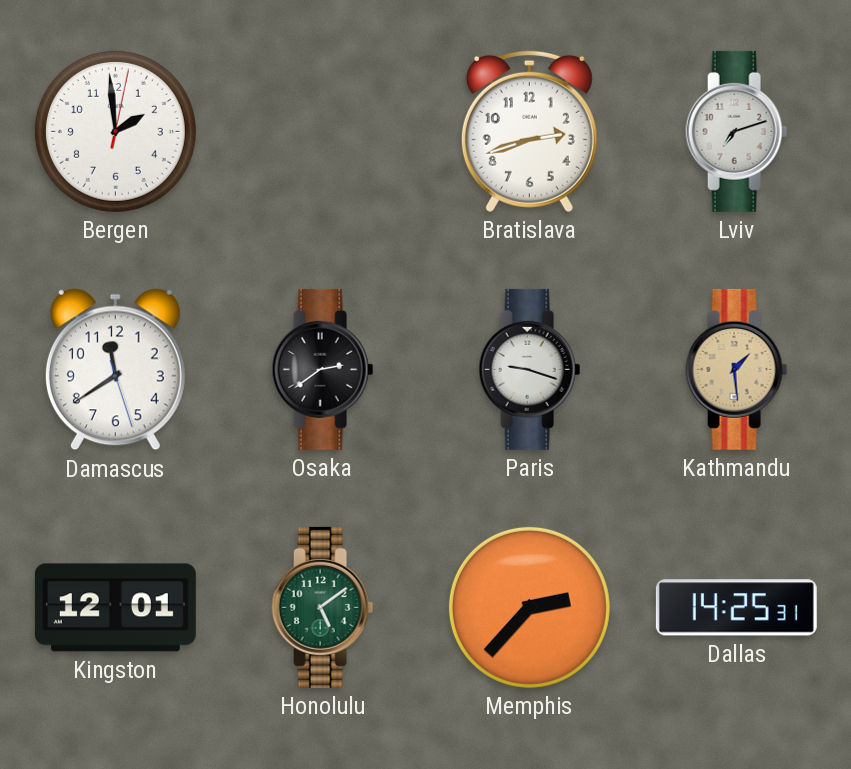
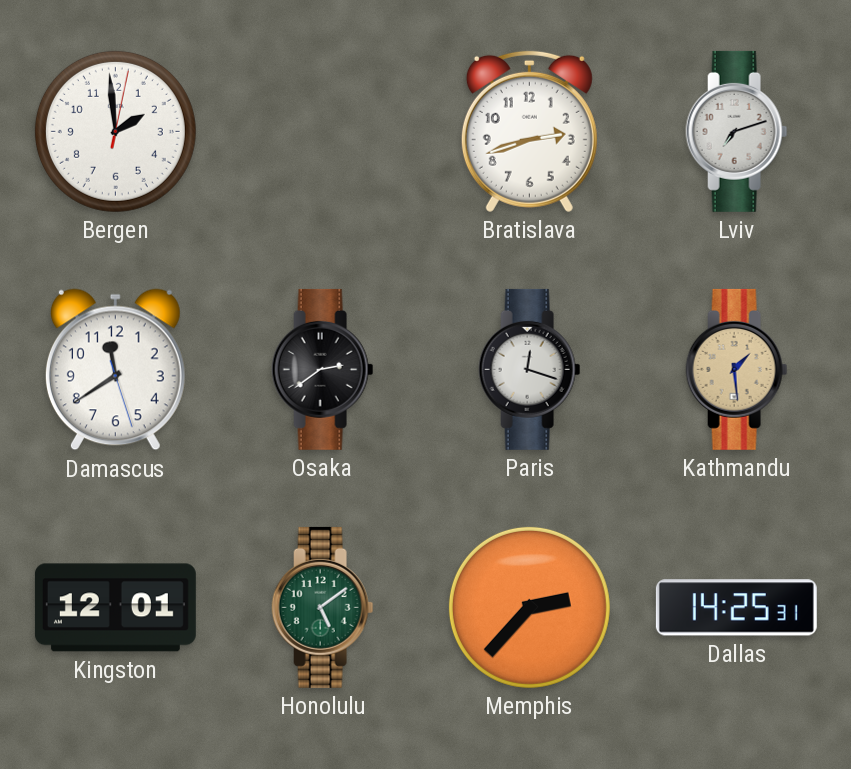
Paris: 9:18 -> 12:18 (530, 369)
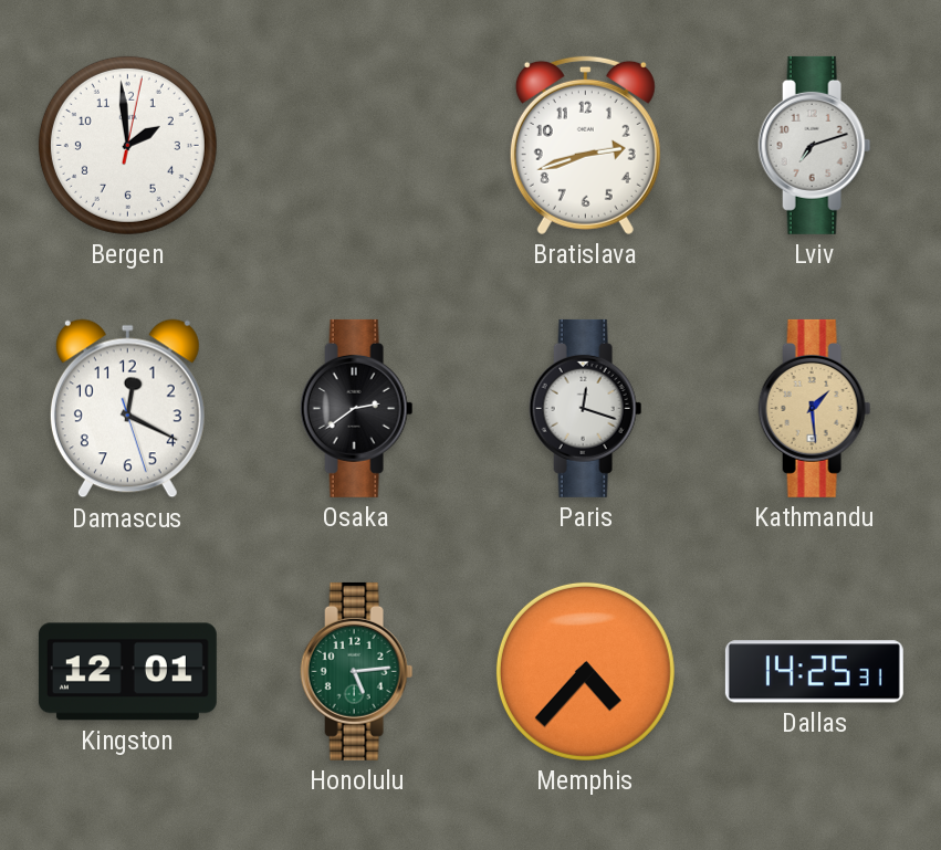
Damascus: 11:39 -> 12:19 (127, 409)
Honolulu: 5:09 -> 5:14 (357, 671)
Memphis: 2:37 -> 4:37 (585, 671)
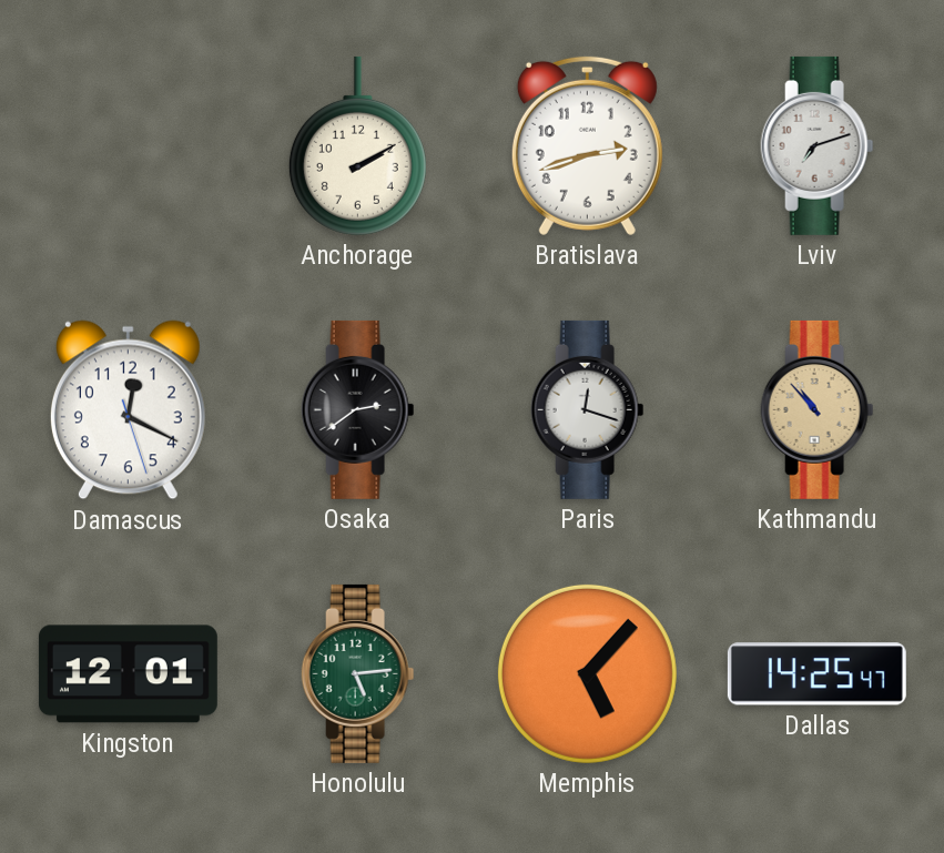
Bergen: 1:59 -> none (127, 145)
Anchorage: none -> 2:10 (357, 145)
Kathmandu: 1:29 -> 10:53 (818, 409)
Memphis: 4:37 -> 5:07 (587, 673)
Dallas: 14:25:31 -> 14:25:47 (816, 674)
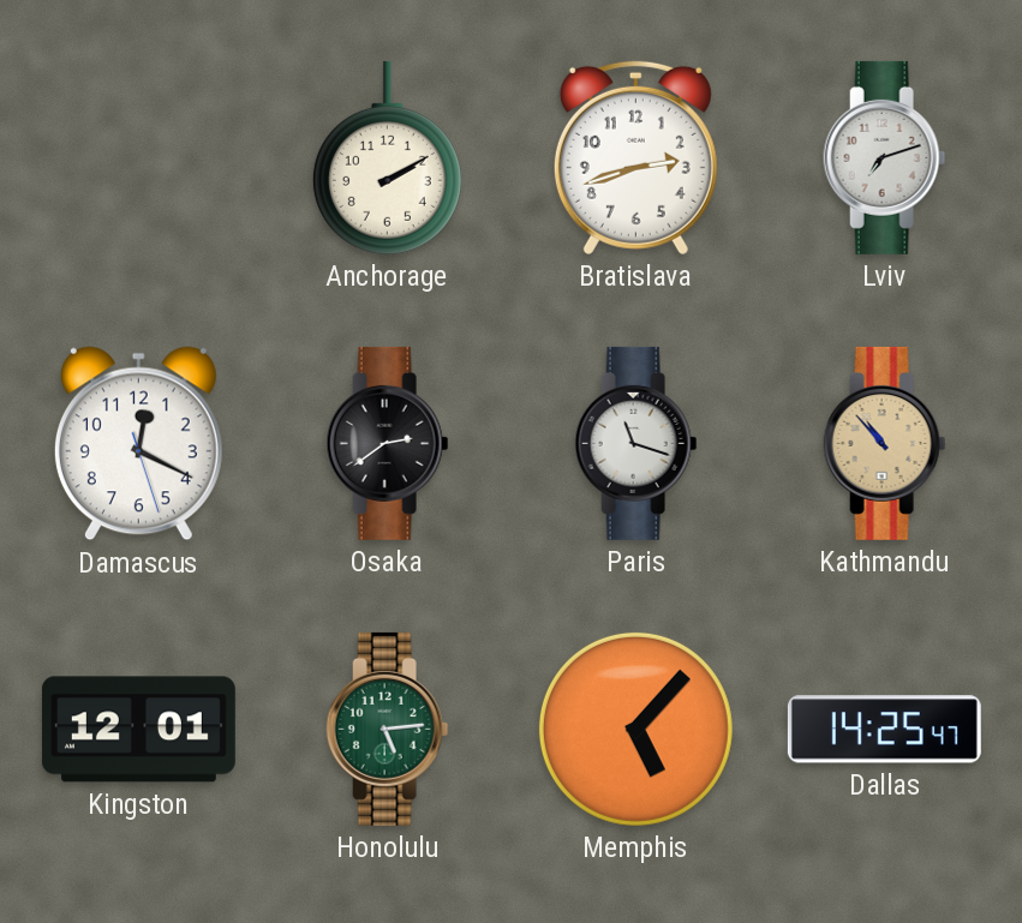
Paris: 12:18 -> 11:18 (636, 443)
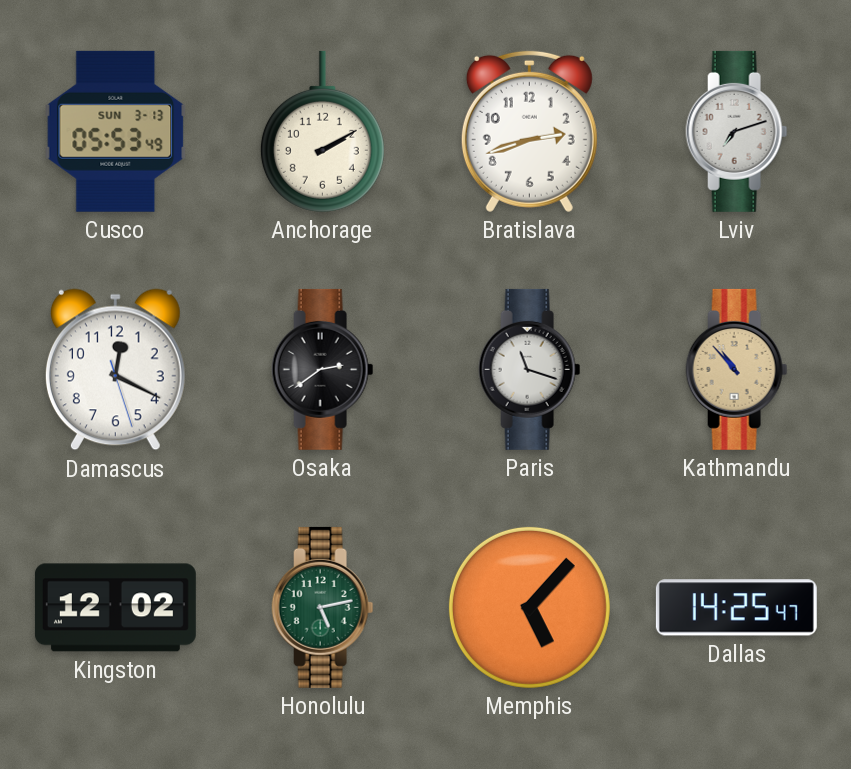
Cusco: none -> 05:53 (116, 131)
Kingston: 12:01 -> 12:02 (115, 608)
Honolulu: 5:14 -> 5:13 (323, 607)
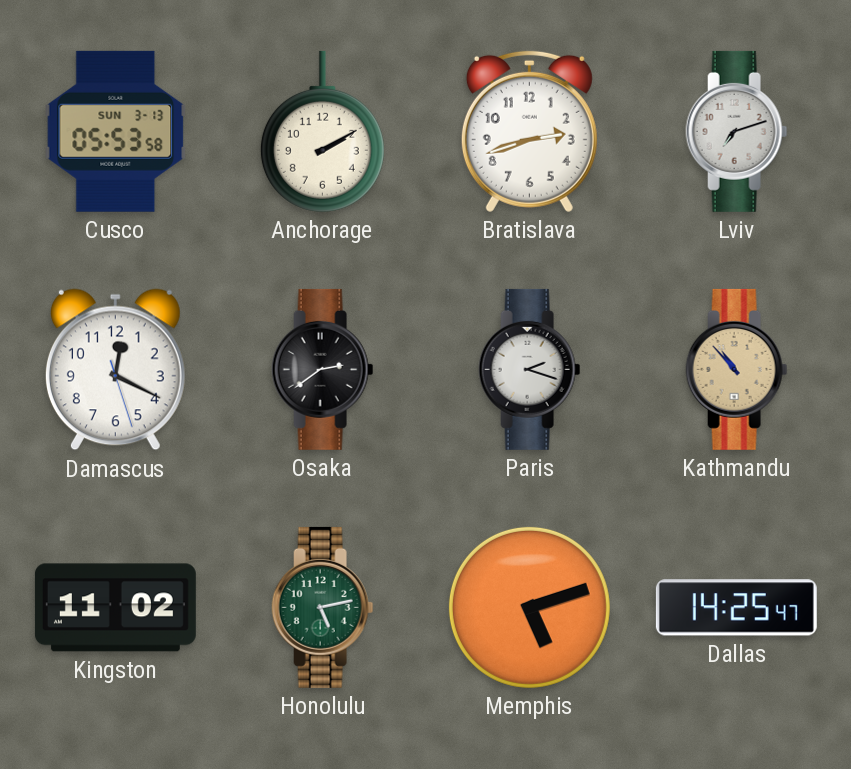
Cusco: 05:53:49 -> 05:53:58 (116, 131)
Paris: 11:18 -> 2:18 (530, 369)
Kingston: 12:02 -> 11:02 (115, 608)
Memphis: 5:07 -> 5:12 (529, 607)
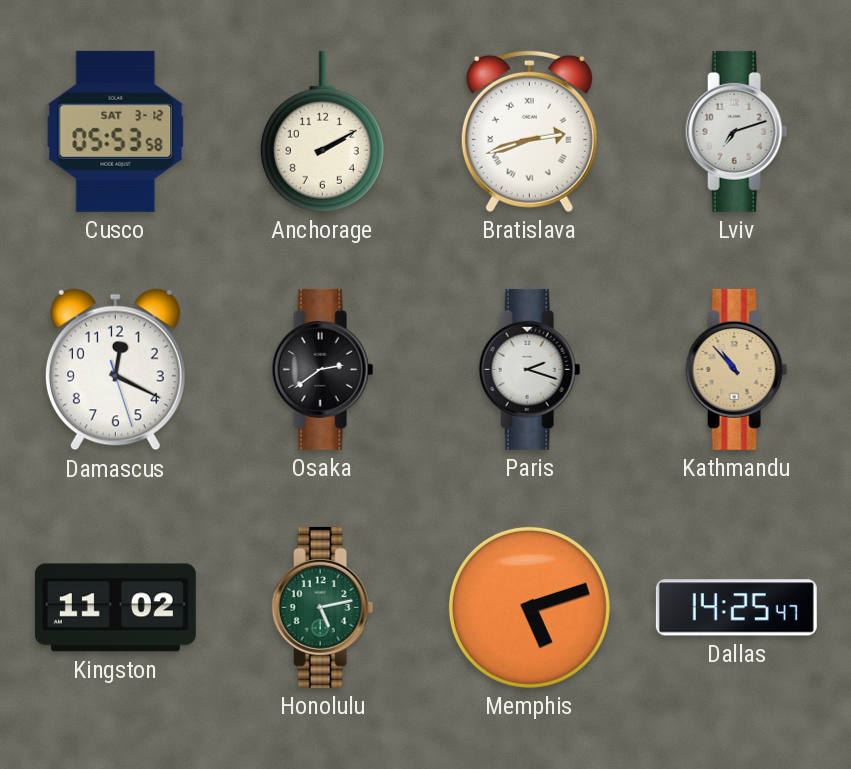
Cusco date: SUN 3-13 -> SAT 3-12 (116, 131)
Bratislava numerals: Arabic -> Roman (529, 131)
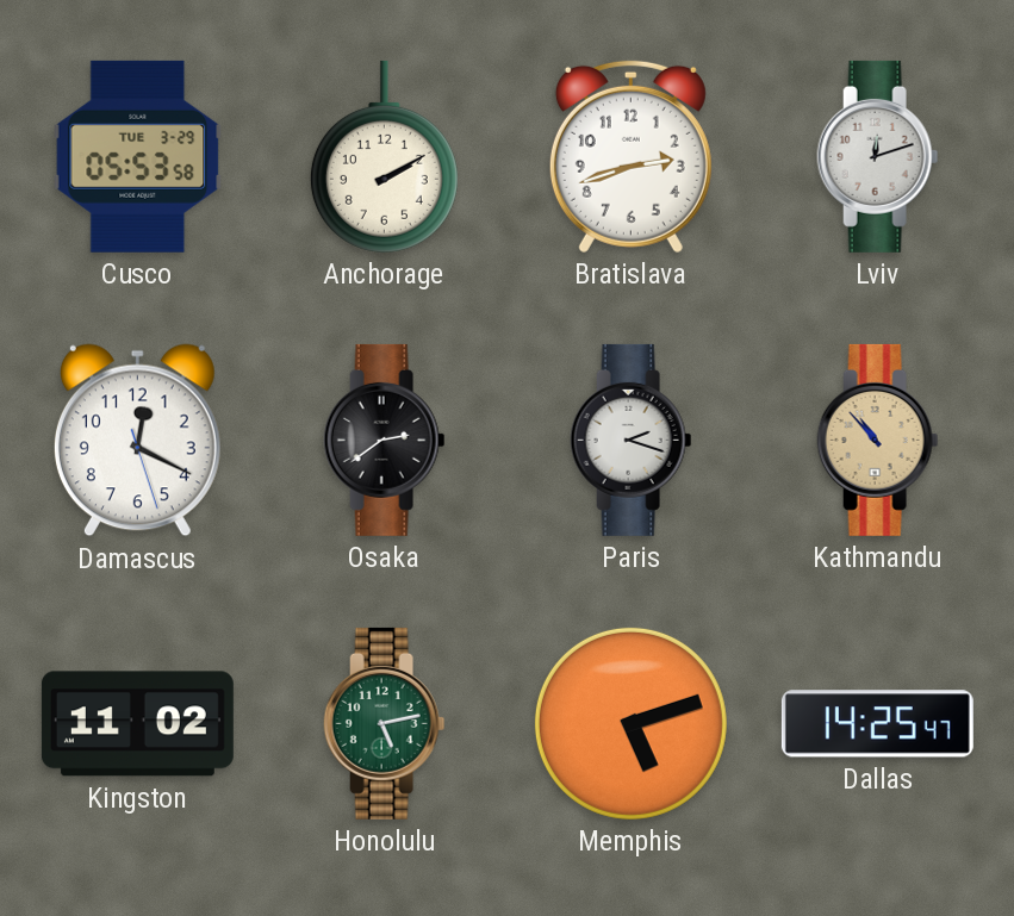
Cusco date: SAT 3-12 -> TUE 3-29 (138, 156)
Bratislava numerals: Roman -> Arabic (630, 156)
Lviv: 7:12 -> 12:12 (878, 156)
